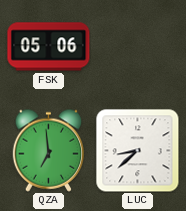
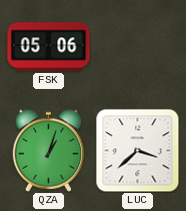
QZA: 6:59 -> 1:03 (49, 150)
LUC: 8:38 -> 3:38 (138, 151)
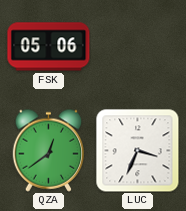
QZA: 1:03 -> 12:39 (49, 150)
LUC: 3:38 -> 3:34 (138, 151)
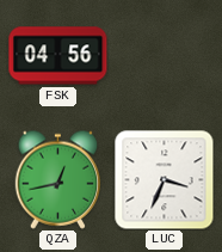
FSK: 05:06 -> 04:56 (58, 56)
QZA: 12:39 -> 12:43 (58, 179)
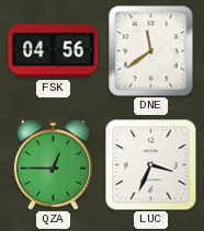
DNE: none -> 11:39 (151, 51)
QZA: 12:43 -> 12:45 (54, 164)
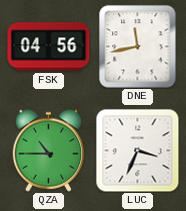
DNE: 11:39 -> 11:43 (138, 47)
QZA: 12:45 -> 10:45 (49, 150)
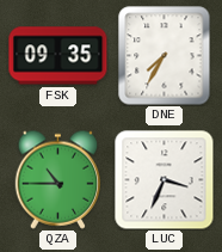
FSK: 04:56 -> 09:35 (58, 56)
DNE: 11:43 -> 7:35 (165, 56)
